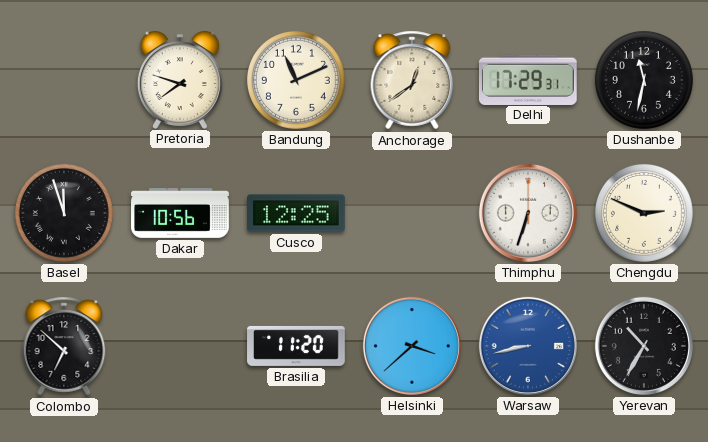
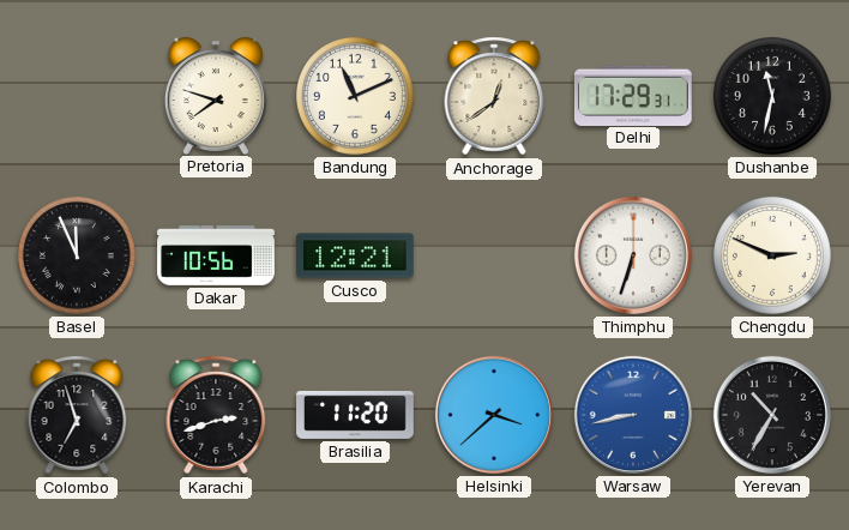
Basel: 11:57 -> 11:56 (77, 255)
Cusco: 12:25 -> 12:21 (356, 255)
Colombo: 6:52 -> 6:57 (77, 415)
Karachi: none -> 2:42 (216, 415)
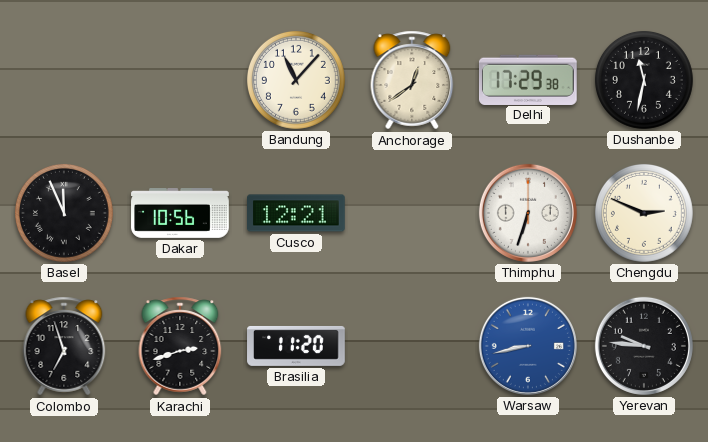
Pretoria: 7:48 -> none (216, 95)
Bandung: 11:11 -> 11:07 (296, 80)
Delhi: 17:29:31 -> 17:29:38 (528, 79)
Helsinki: 3:38 -> none (494, 415)
Yerevan: 10:35 -> 9:46 (644, 346)
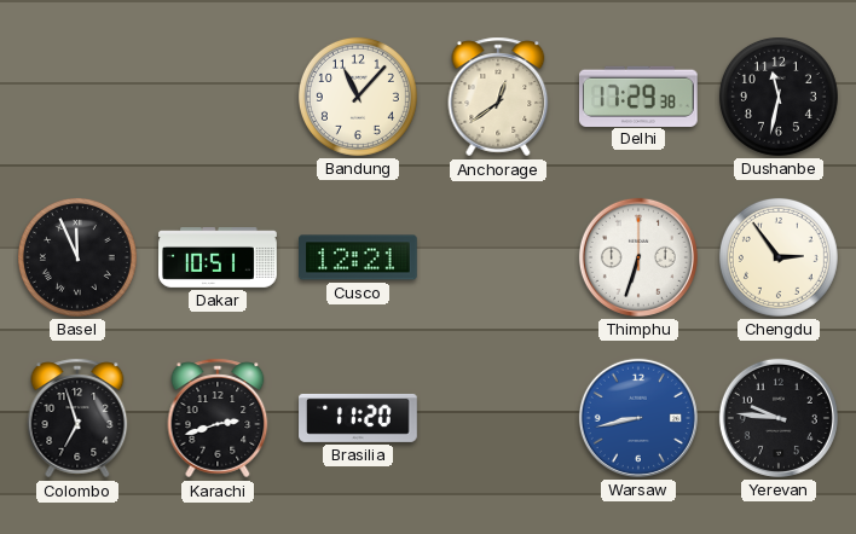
Dakar: 10:56 -> 10:51 (218, 259)
Chengdu: 2:49 -> 2:54 (779, 257)
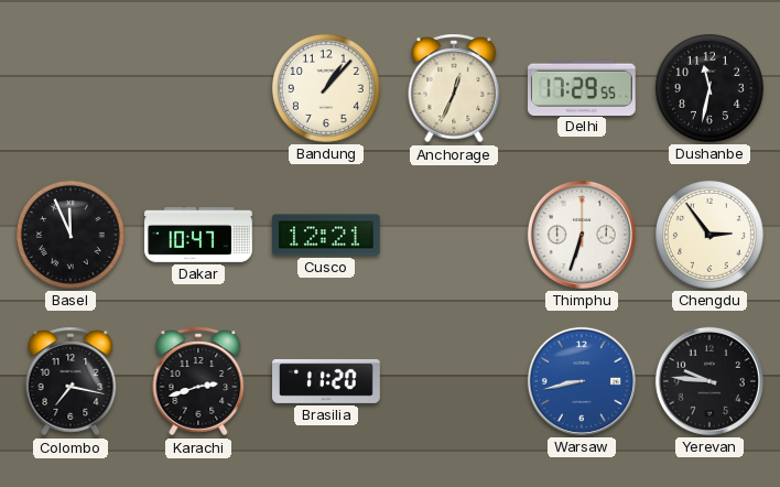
Bandung: 11:07 -> 1:07 (326, 88)
Anchorage: 12:39 -> 12:34 (454, 88)
Delhi: 17:29:38 -> 17:29:55 (582, 87)
Dakar: 10:51 -> 10:47 (198, 236)
Colombo: 6:57 -> 7:17 (71, 381)
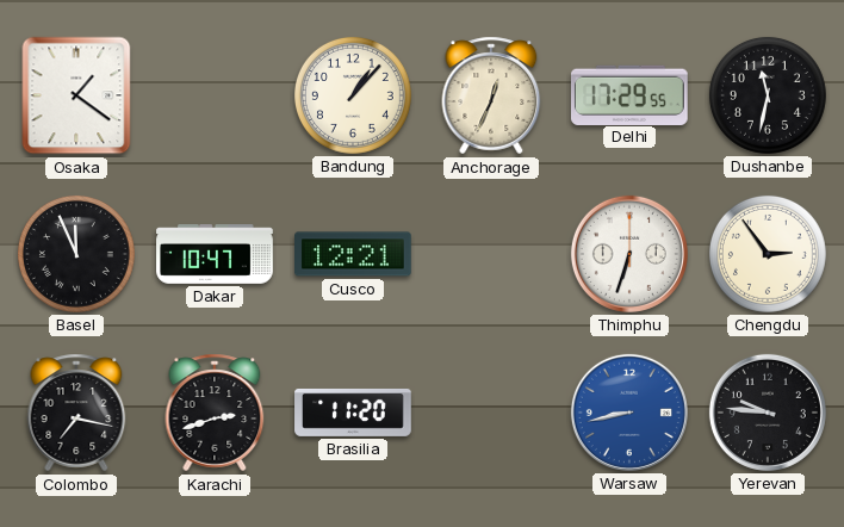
Osaka: none -> 1:21 (76, 95)
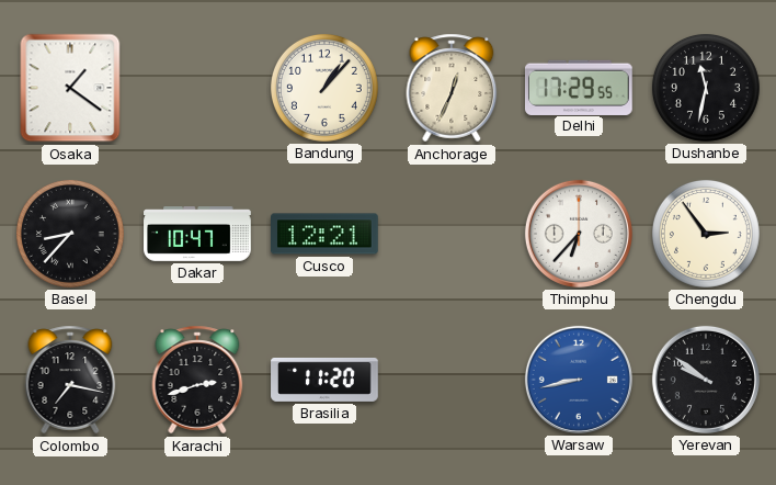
Basel: 11:56 -> 8:37 (70, 234)
Thimphu: 6:33 -> 6:37 (579, 234)
Yerevan: 9:46 -> 9:51 (706, 380)
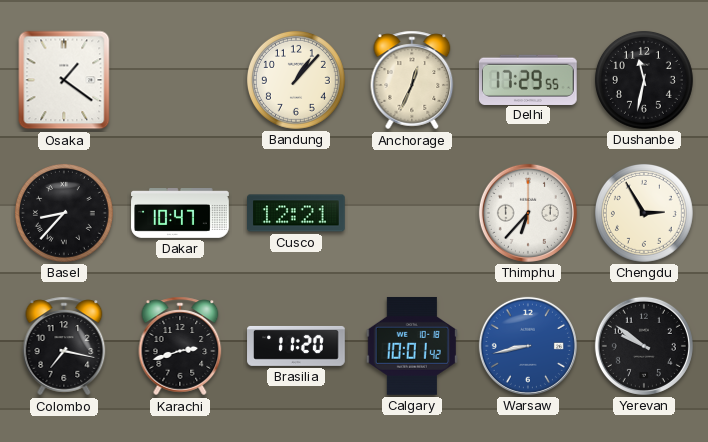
Chengdu: 2:54 -> 2:55 (644, 213)
Calgary: none -> 10:01 (412, 346)
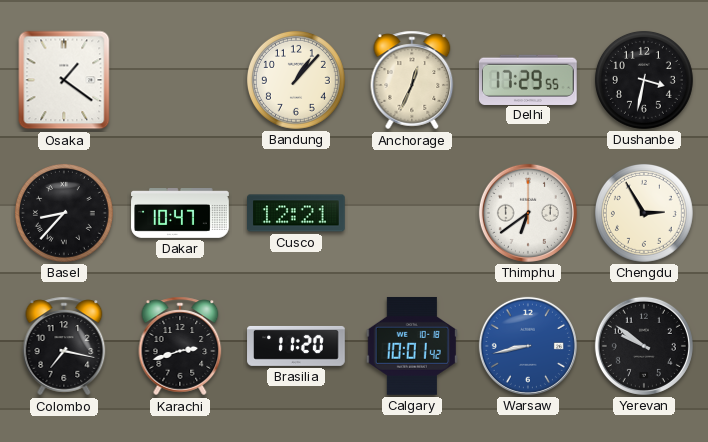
Dushanbe: 11:32 -> 3:32 (644, 80)
Thimphu: 6:37 -> 6:39 (528, 213)
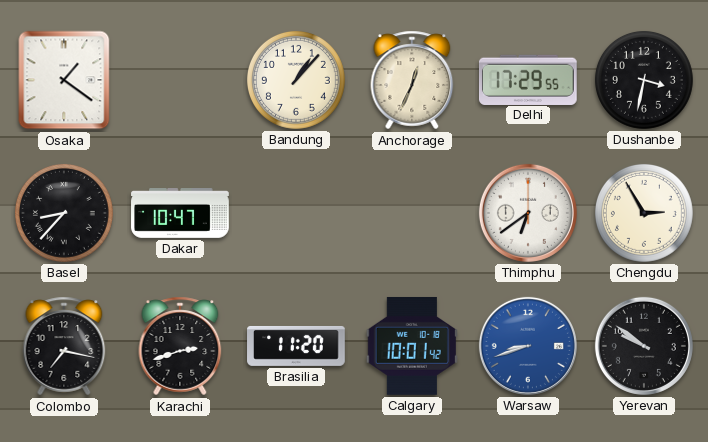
Cusco: 12:21 -> none (297, 213)
Warsaw: 8:43 -> 8:42 (528, 346)
